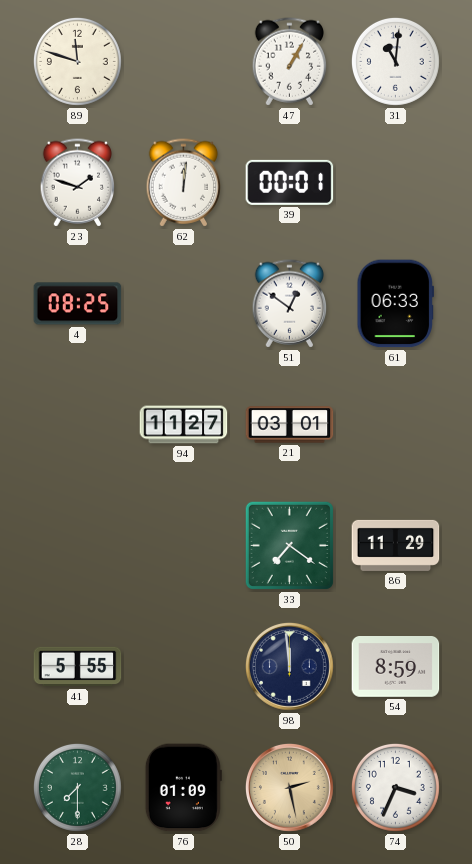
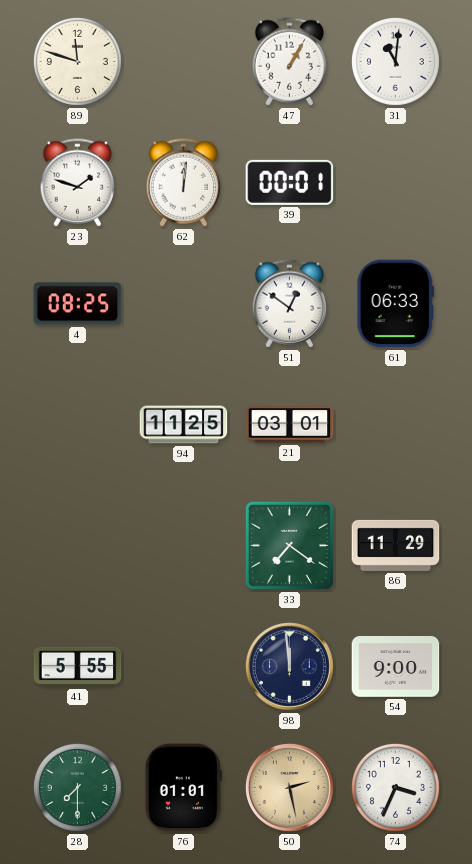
94: 11:27 -> 11:25 (184, 425)
54: 8:59 -> 9:00 (396, 667)
76: 01:09 -> 01:01 (183, 788)
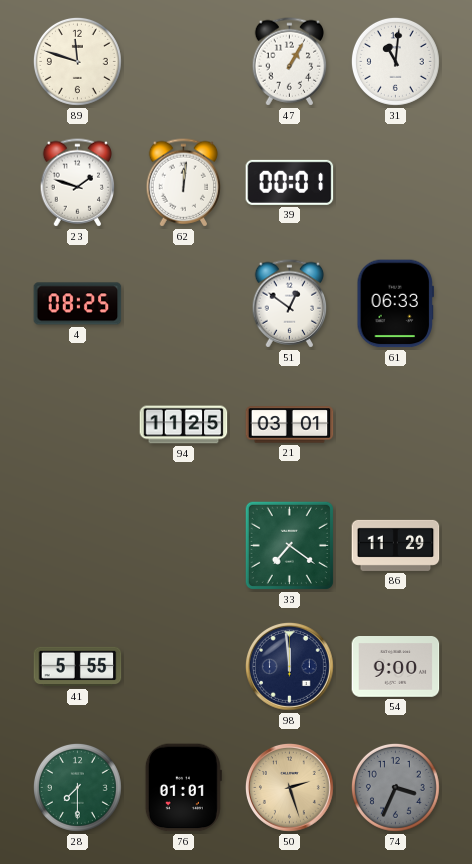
50: 2:28 -> 2:27 (289, 787)
74 dial: white -> grey (395, 787)
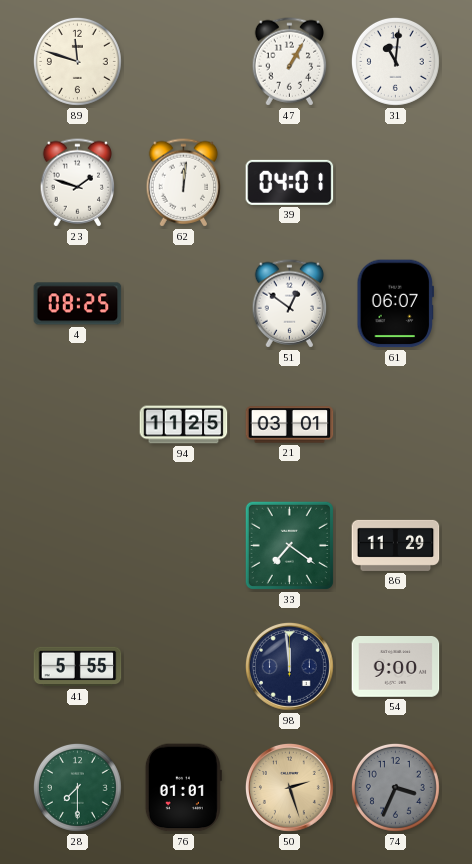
39: 00:01 -> 04:01 (290, 182)
61: 06:33 -> 06:07 (395, 304)
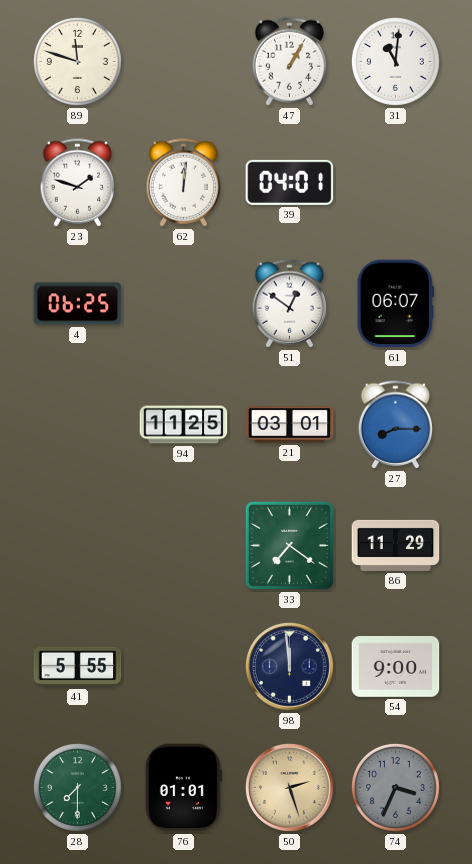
4: 08:25 -> 06:25 (78, 304)
27: none -> 8:15 (396, 425)
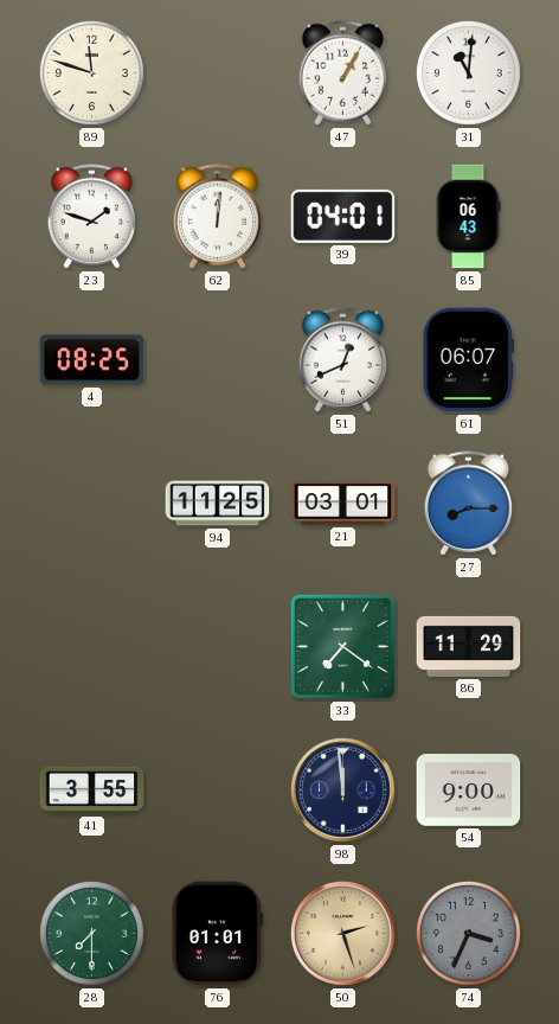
85: none -> 06:43 (468, 217)
4: 06:25 -> 08:25 (92, 360)
51: 12:51 -> 12:41 (343, 360)
41: 5:55 -> 3:55 (92, 791)
